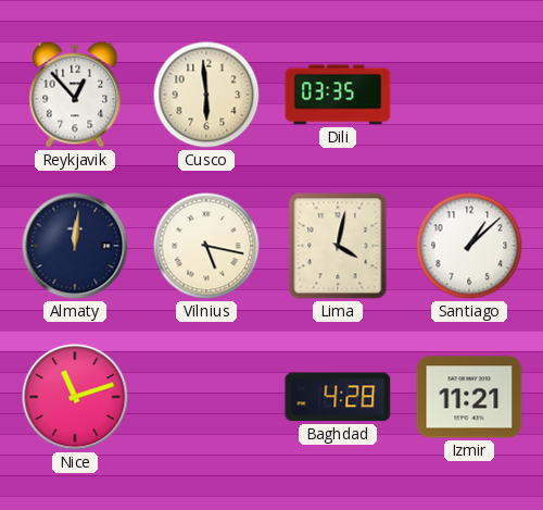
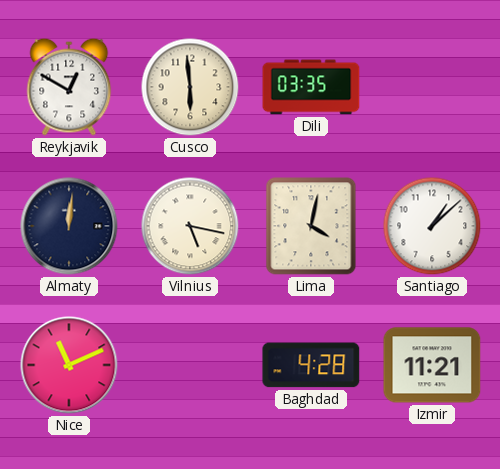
Reykjavik: 12:53 -> 12:50 (69, 87)
Nice: 11:12 -> 11:11 (69, 365)
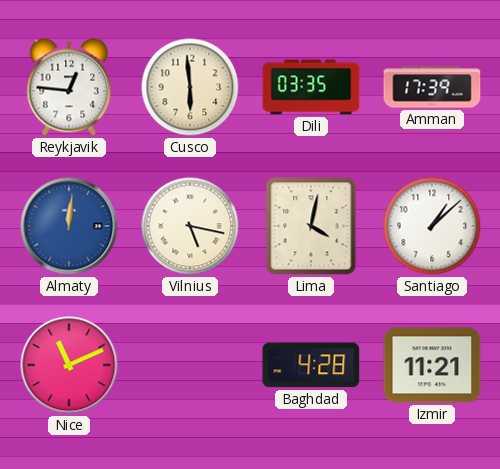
Reykjavik: 12:50 -> 12:46 (69, 87)
Amman: none -> 17:39 (432, 87)
Almaty dial: navy -> blue (69, 226)
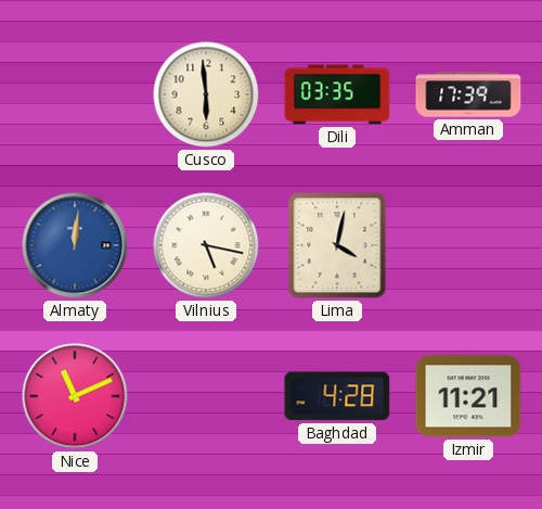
Reykjavik: 12:46 -> none (69, 87)
Santiago: 1:08 -> none (432, 226)
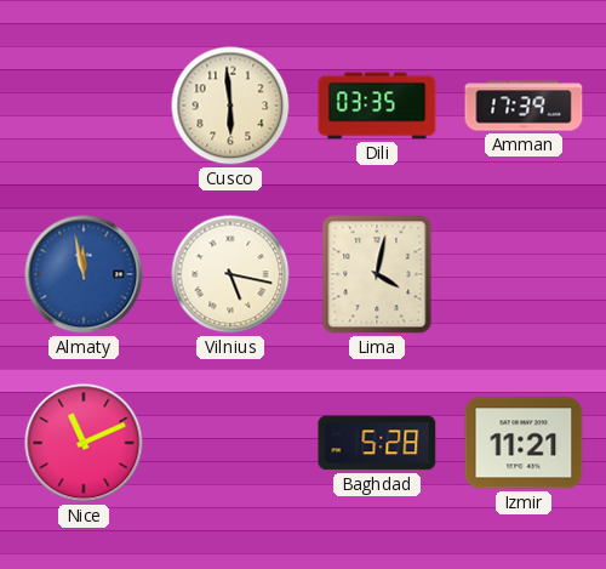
Almaty: 12:01 -> 11:58 (84, 274)
Baghdad: 4:28 -> 5:28 (377, 443)
